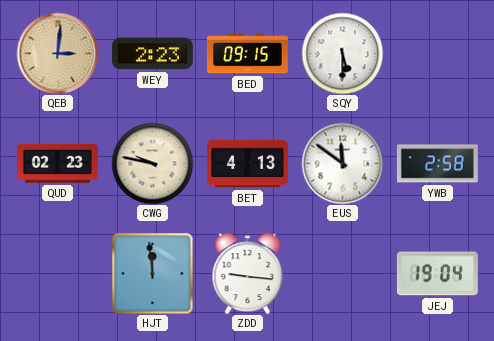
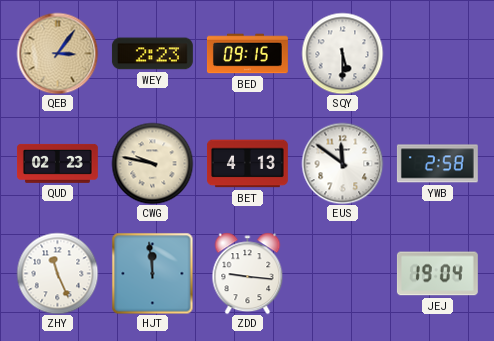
QEB: 3:01 -> 3:06 (57, 53)
ZHY: none -> 11:26 (57, 273)
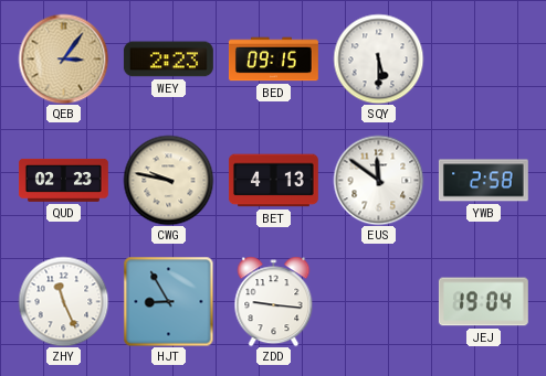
HJT: 11:59 -> 8:55 (168, 301)
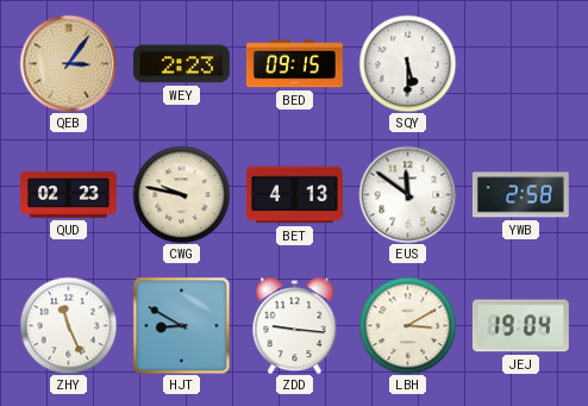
HJT: 8:55 -> 8:50 (181, 325)
LBH: none -> 3:10 (407, 325)
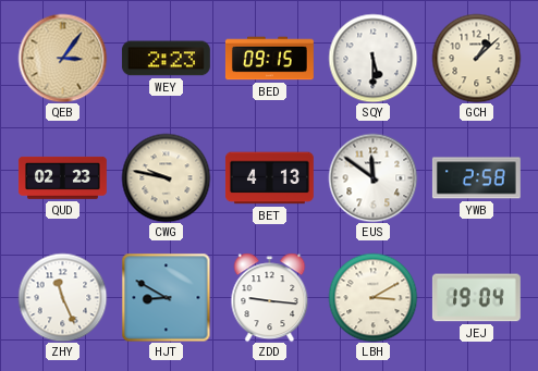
GCH: none -> 1:08 (476, 58)
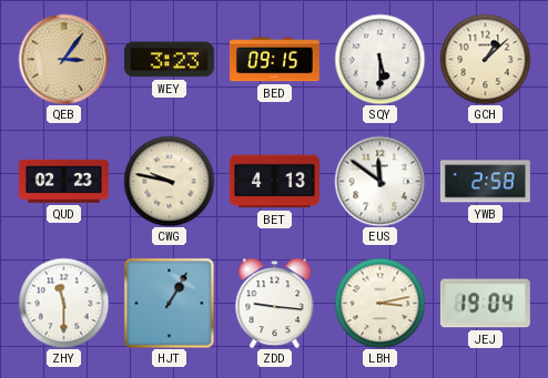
WEY: 2:23 -> 3:23 (169, 60)
ZHY: 11:26 -> 11:30 (63, 303)
HJT: 8:50 -> 1:05 (169, 303)
LBH: 3:10 -> 3:13 (379, 303)
